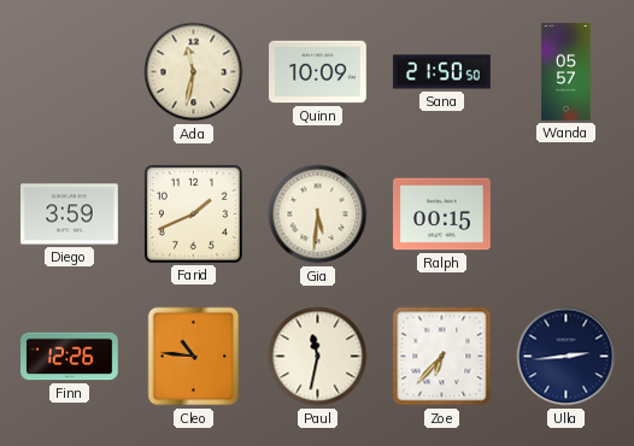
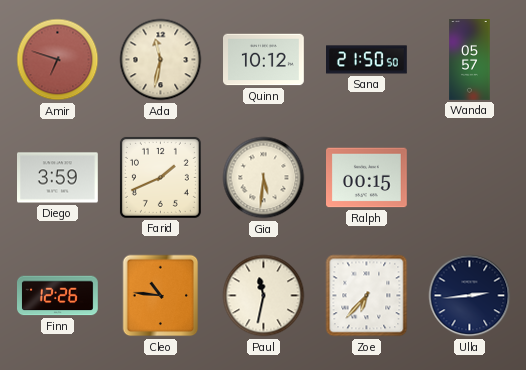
Amir: none -> 6:48 (58, 60)
Quinn: 10:09 -> 10:12 (264, 60)
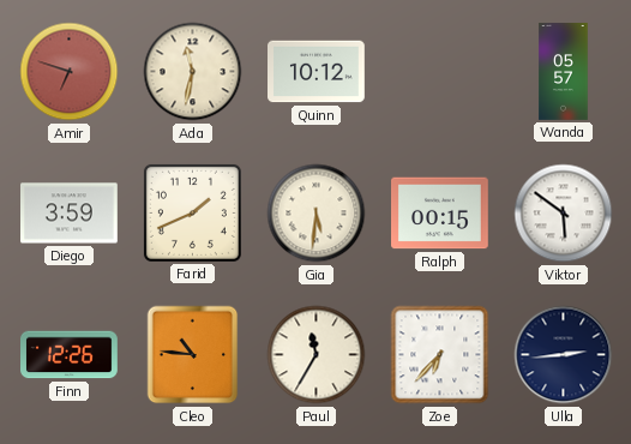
Sana: 21:50 -> none (367, 60)
Viktor: none -> 5:51 (564, 214)
Paul: 11:32 -> 11:35 (317, 355)
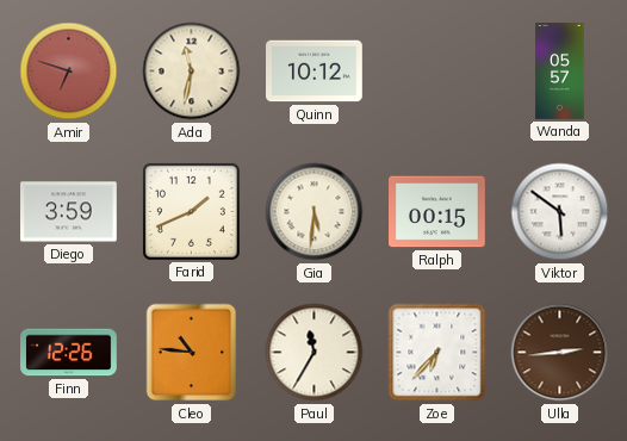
Ulla dial: navy -> brown (560, 353)
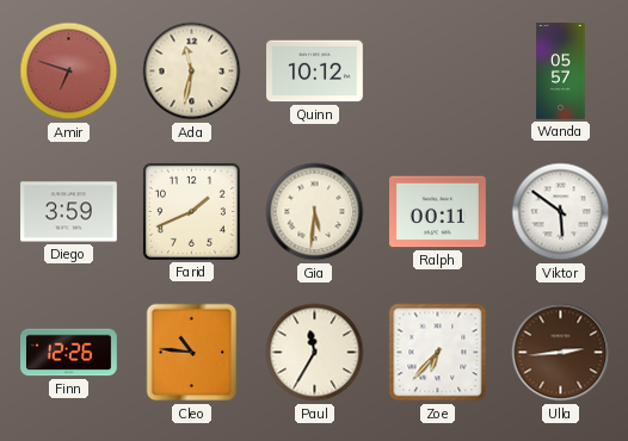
Ralph: 00:15 -> 00:11 (438, 212)
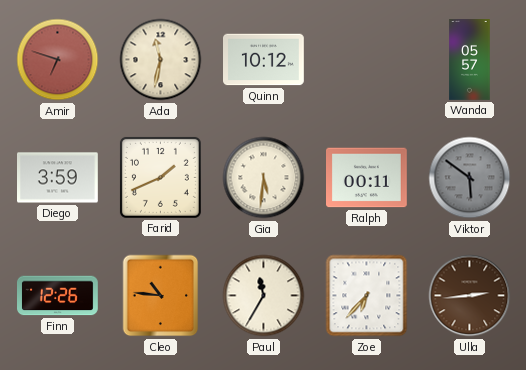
Viktor dial: white -> grey (470, 178)
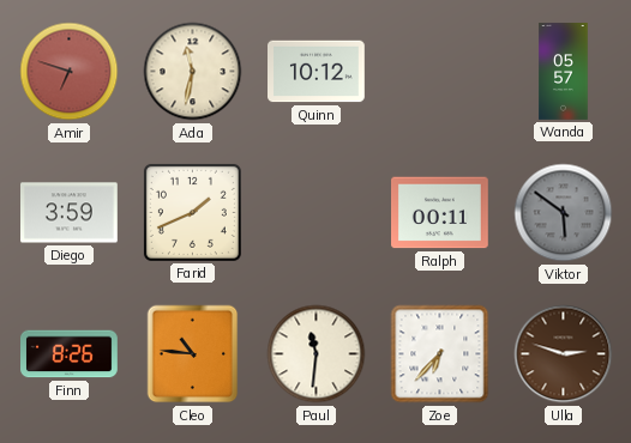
Gia: 5:31 -> none (264, 178)
Finn: 12:26 -> 8:26 (70, 354)
Paul: 11:35 -> 11:31 (317, 354)
Ulla: 2:44 -> 2:48 (564, 354)
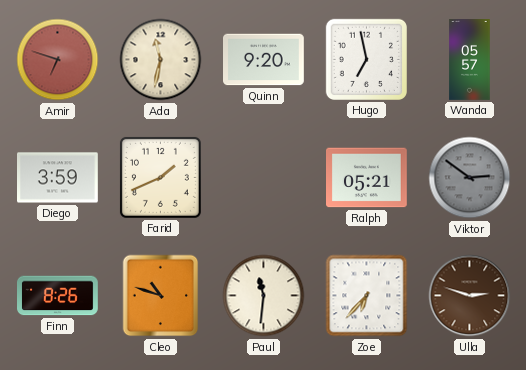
Quinn: 10:12 -> 9:20 (264, 60)
Hugo: none -> 6:58 (366, 59)
Ralph: 00:11 -> 05:21 (367, 178)
Viktor: 5:51 -> 2:51 (470, 178)
Cleo: 10:46 -> 10:48 (161, 296)
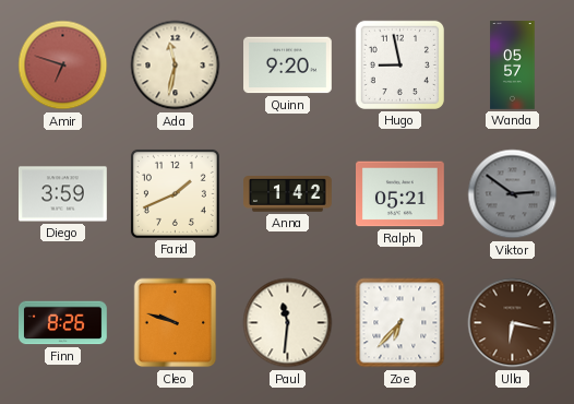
Hugo: 6:58 -> 8:58 (399, 64)
Anna: none -> 1:42 (288, 194)
Cleo: 10:48 -> 9:48 (176, 323)
Ulla: 2:48 -> 6:17 (513, 323)
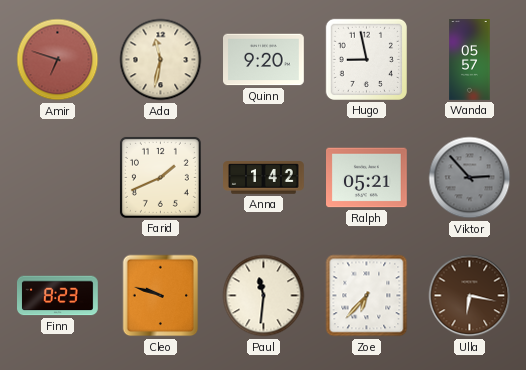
Diego: 3:59 -> none (63, 194)
Viktor: 2:51 -> 2:53 (470, 178)
Finn: 8:26 -> 8:23 (58, 296)
